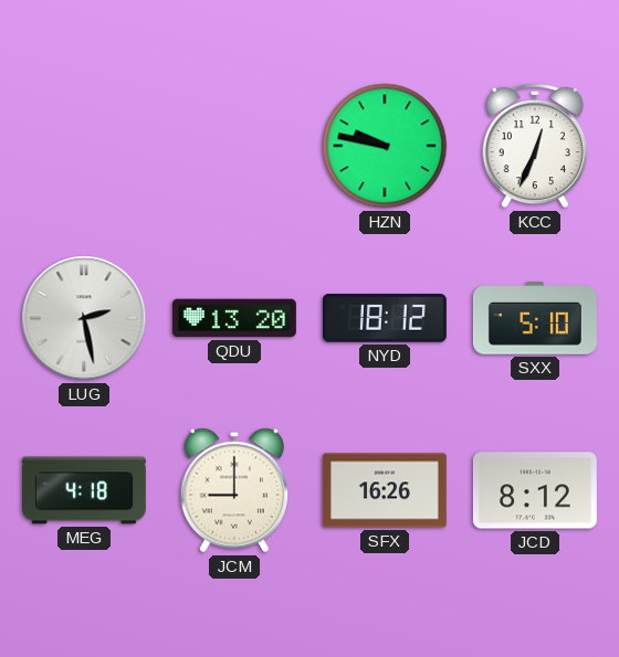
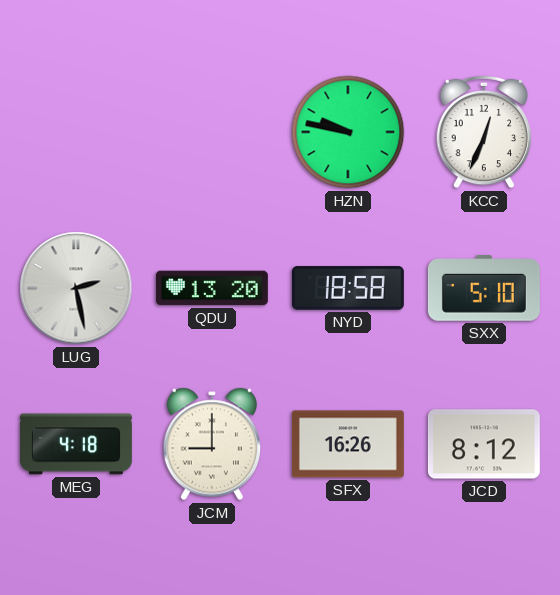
NYD: 18:12 -> 18:58 (348, 288)
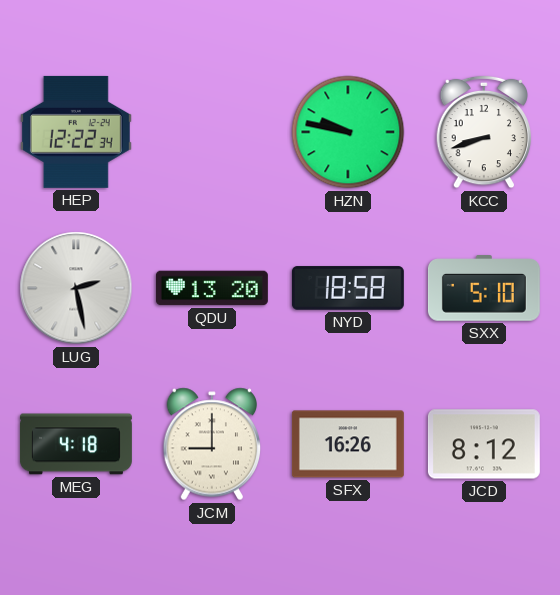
HEP: none -> 12:22 (76, 132)
KCC: 12:34 -> 8:42 (484, 132)
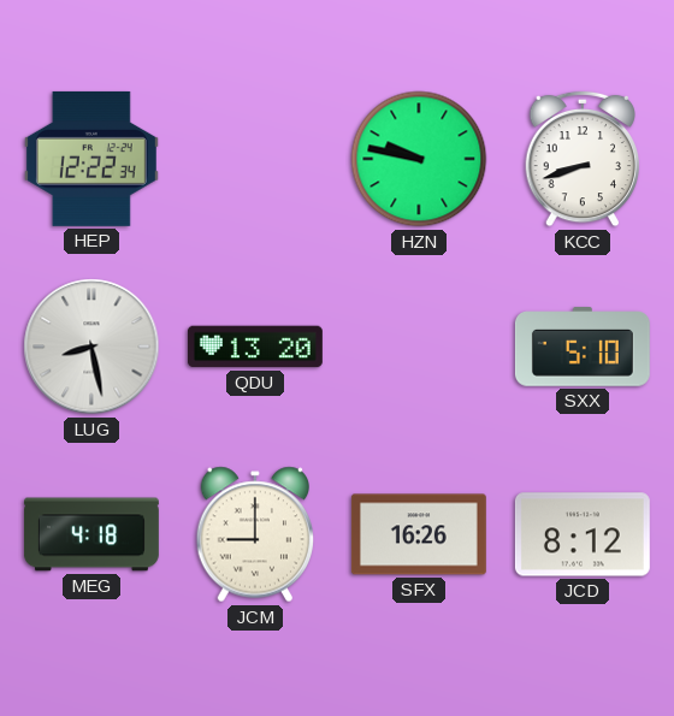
LUG: 2:28 -> 8:28 (91, 347)
NYD: 18:58 -> none (348, 288)
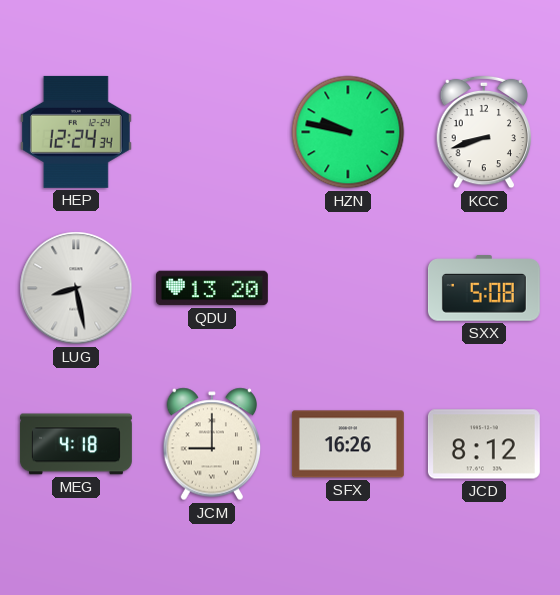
HEP: 12:22 -> 12:24 (76, 132)
SXX: 5:10 -> 5:08 (484, 288)
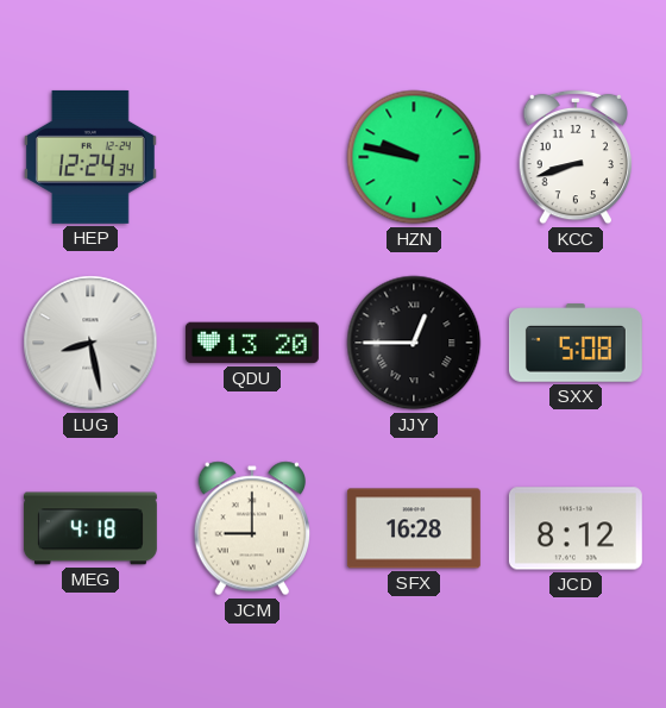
JJY: none -> 12:45 (414, 343)
SFX: 16:26 -> 16:28 (414, 528)
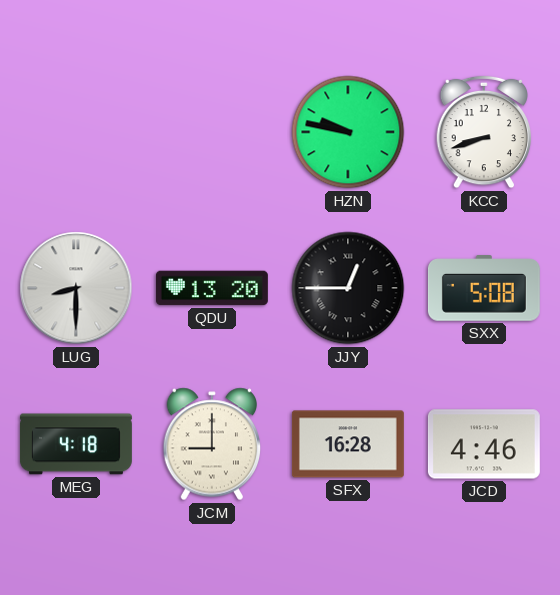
HEP: 12:24 -> none (90, 157)
LUG: 8:28 -> 8:30 (76, 288)
JCD: 8:12 -> 4:46 (484, 444)
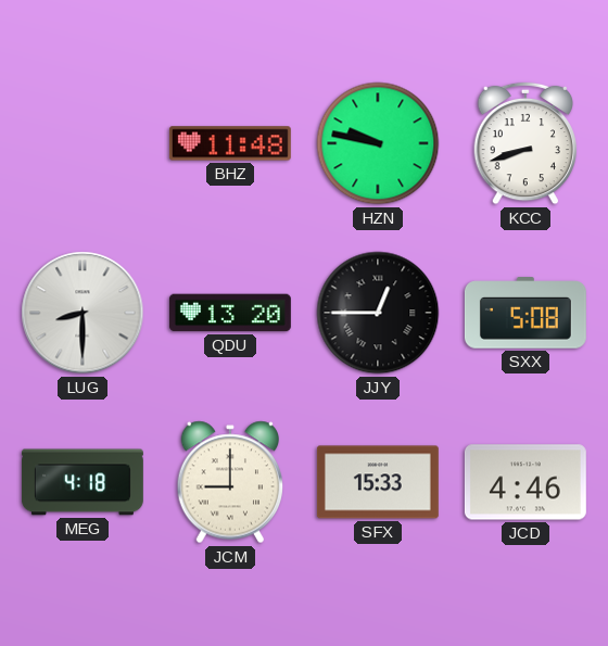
BHZ: none -> 11:48 (230, 143)
SFX: 16:28 -> 15:33 (378, 482)
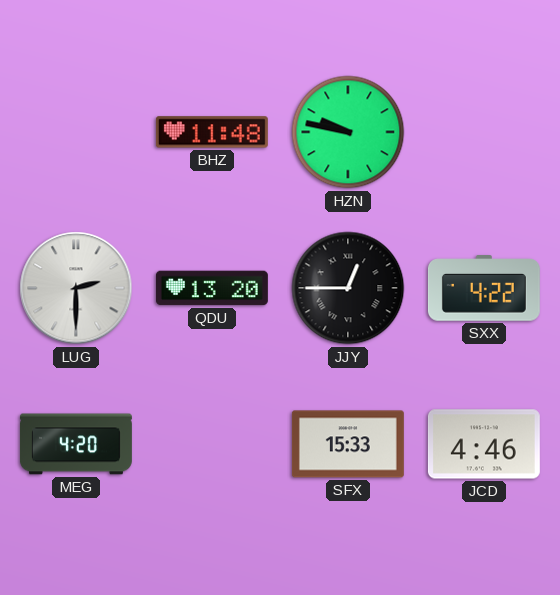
KCC: 8:42 -> none (525, 143)
LUG: 8:30 -> 2:30 (76, 288)
SXX: 5:08 -> 4:22 (484, 288)
MEG: 4:18 -> 4:20 (76, 444)
JCM: 9:00 -> none (230, 482)
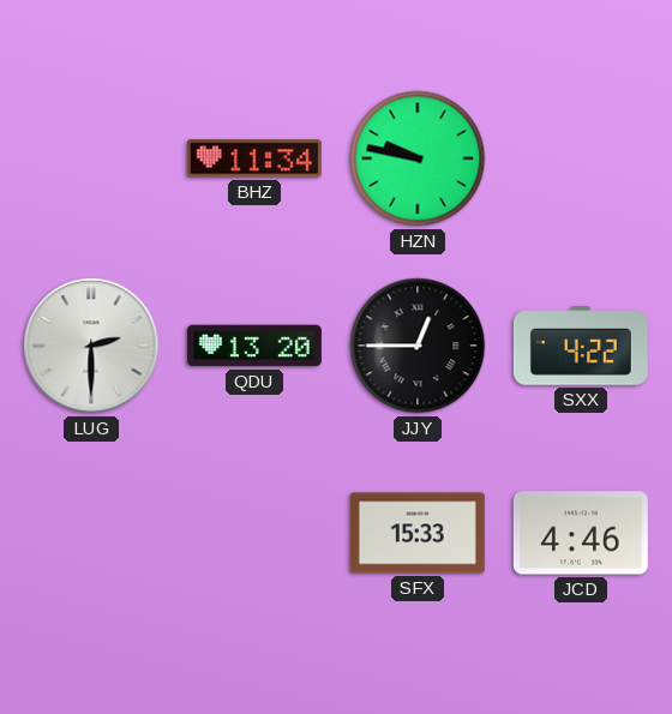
BHZ: 11:48 -> 11:34 (254, 158)
MEG: 4:20 -> none (76, 444)
